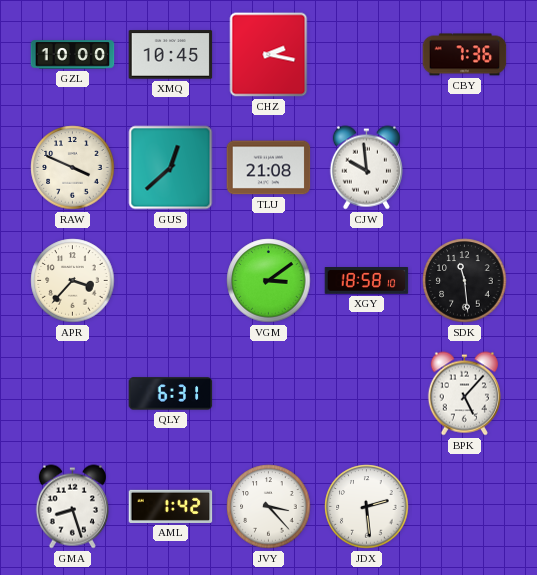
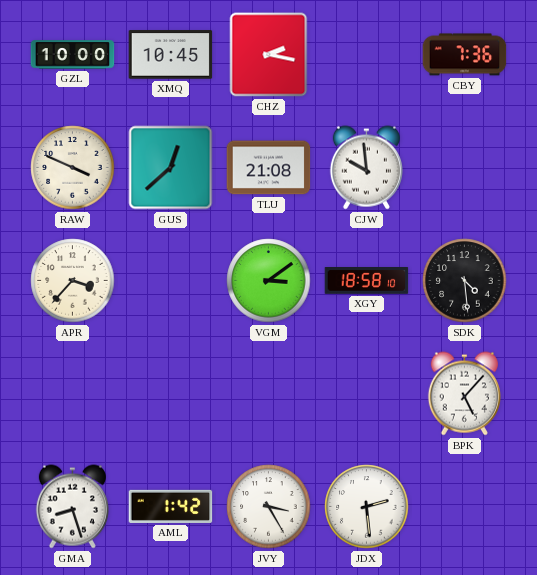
SDK: 11:29 -> 4:29 (465, 281)
QLY: 6:31 -> none (171, 394)
JVY: 3:23 -> 3:25 (269, 507)
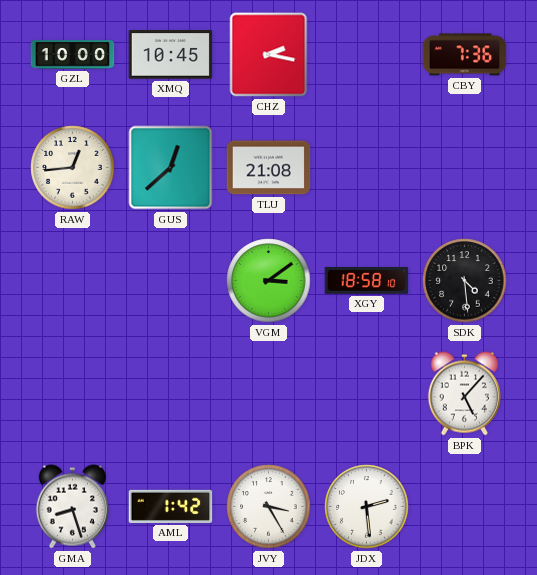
RAW: 3:49 -> 12:44 (73, 168)
CJW: 9:59 -> none (366, 168)
APR: 3:37 -> none (73, 281)
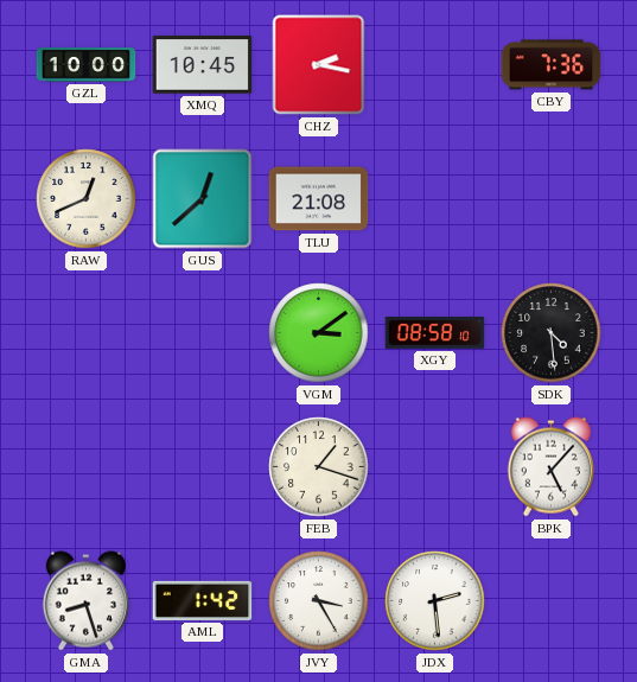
RAW: 12:44 -> 12:41 (87, 199)
XGY: 18:58 -> 08:58 (435, 333)
FEB: none -> 1:18 (319, 467)
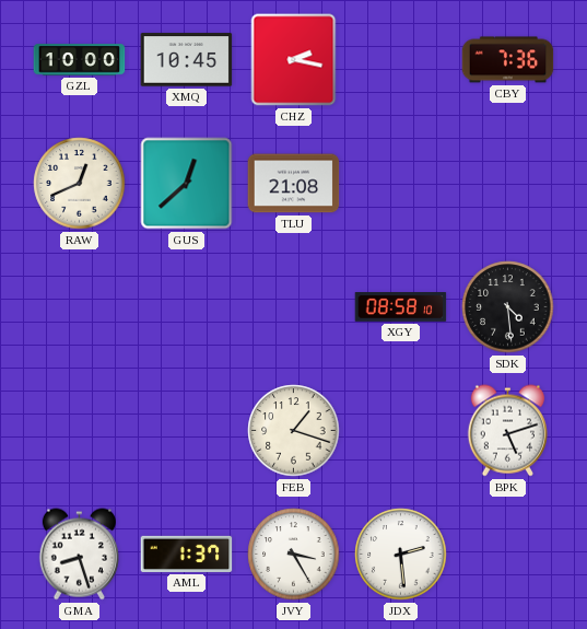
VGM: 3:09 -> none (319, 333)
BPK: 5:07 -> 5:12 (507, 431)
AML: 1:42 -> 1:37 (187, 554)
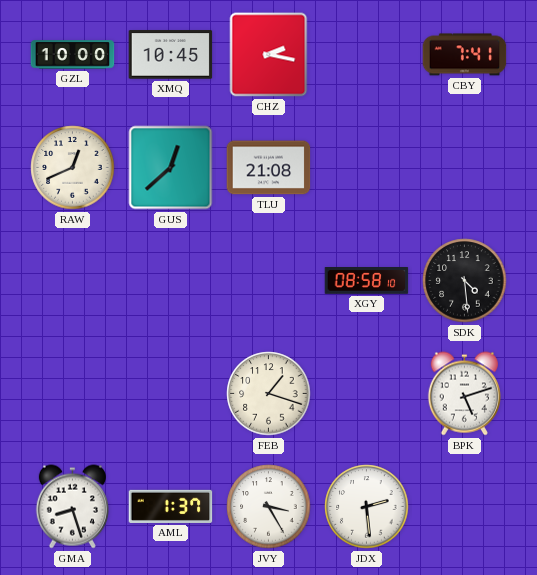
CBY: 7:36 -> 7:41 (465, 55)
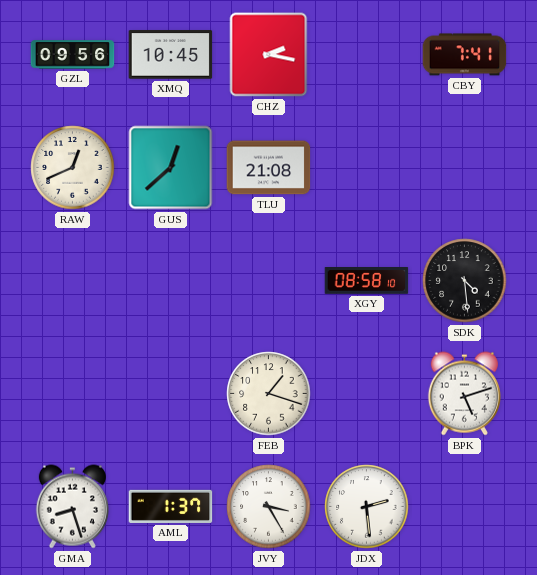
GZL: 10:00 -> 09:56 (73, 55)
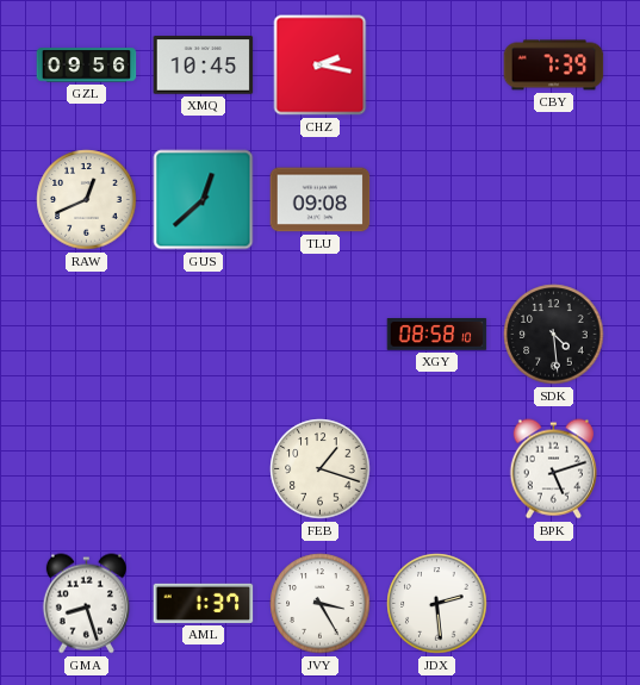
CBY: 7:41 -> 7:39 (554, 66)
TLU: 21:08 -> 09:08 (321, 200)
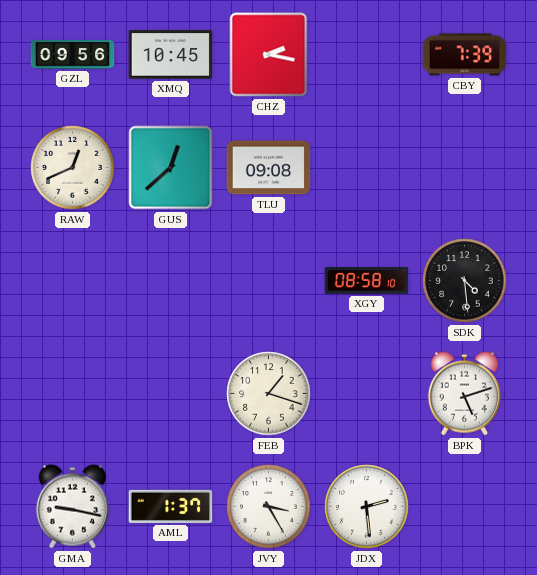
GMA: 8:27 -> 9:17 (72, 507)
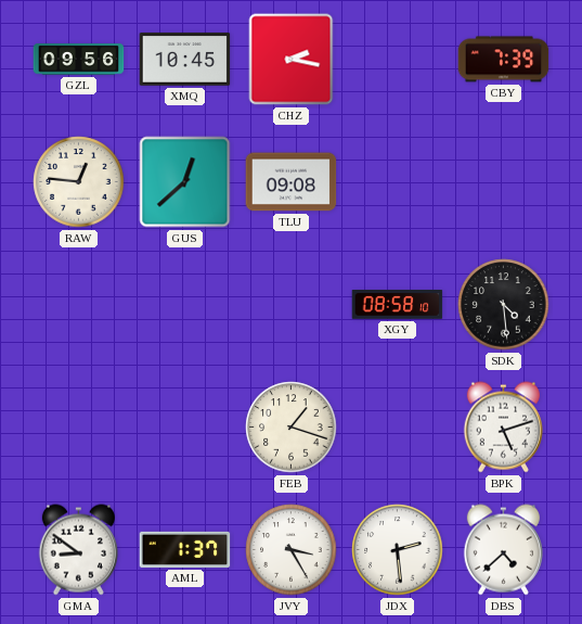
RAW: 12:41 -> 12:46 (79, 182)
GMA: 9:17 -> 8:51 (78, 550)
DBS: none -> 4:38 (503, 550)
